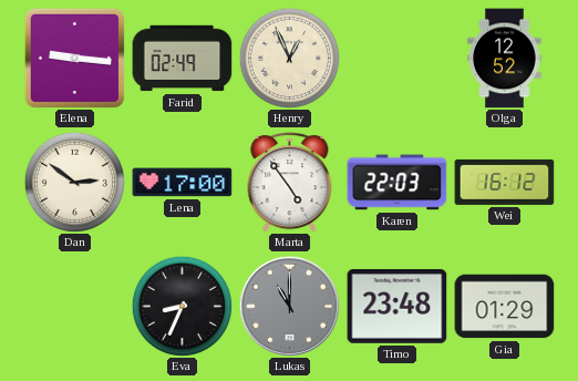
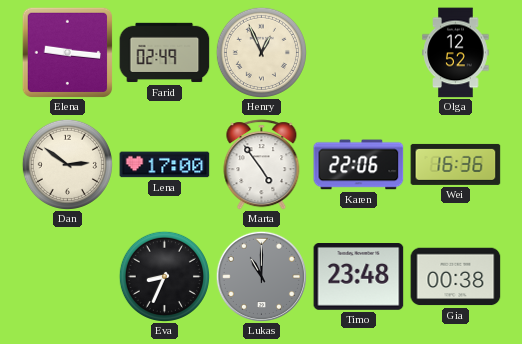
Karen: 22:03 -> 22:06 (359, 165)
Wei: 16:12 -> 16:36 (456, 164)
Gia: 01:29 -> 00:38 (456, 277)
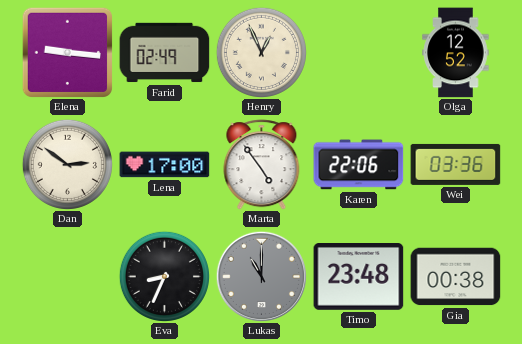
Wei: 16:36 -> 03:36 (456, 164)
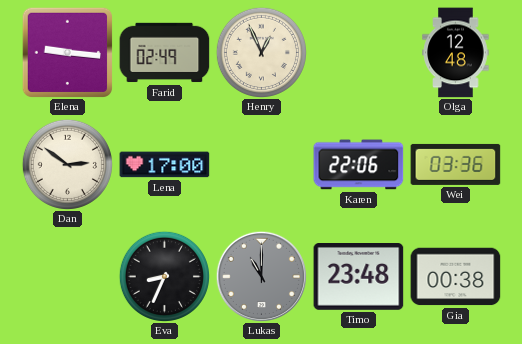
Olga: 12:52 -> 12:48 (456, 53)
Marta: 4:54 -> none (262, 165)
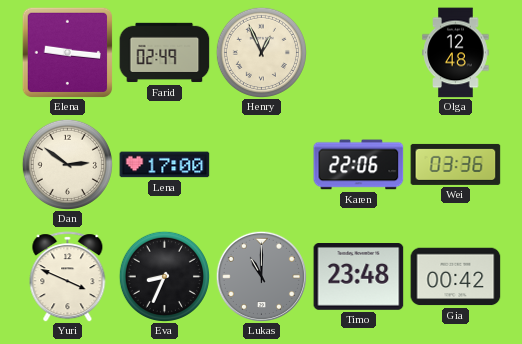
Yuri: none -> 3:49 (68, 277)
Gia: 00:38 -> 00:42 (456, 277)
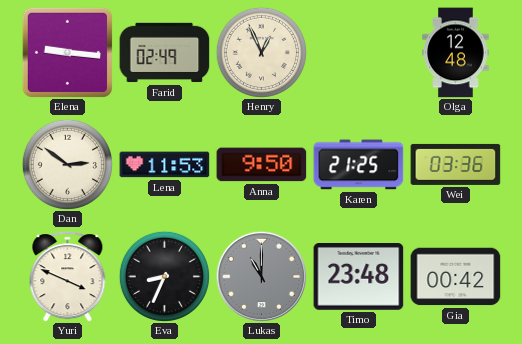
Lena: 17:00 -> 11:53 (165, 165)
Anna: none -> 9:50 (262, 165)
Karen: 22:06 -> 21:25 (359, 165)
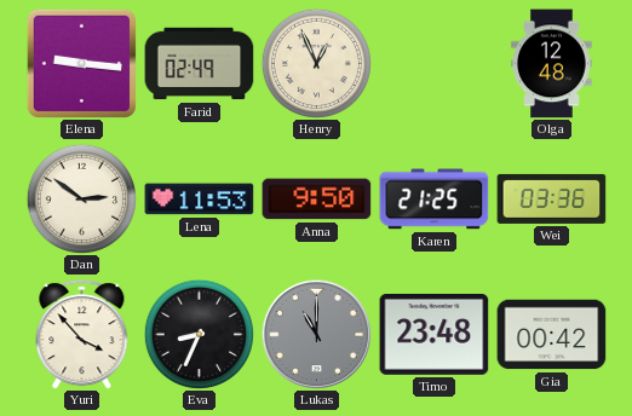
Yuri: 3:49 -> 3:53 (82, 335)
